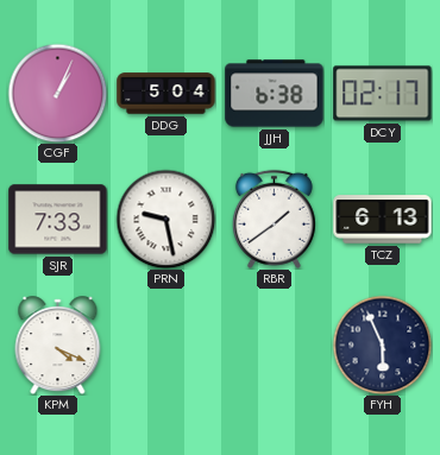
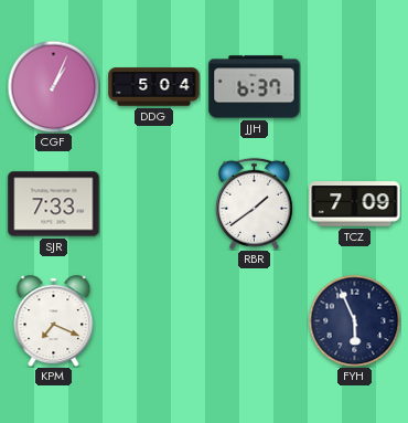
JJH: 6:38 -> 6:37 (255, 87)
DCY: 02:17 -> none (383, 94)
PRN: 9:28 -> none (165, 219)
TCZ: 6:13 -> 7:09 (355, 204)
KPM: 4:19 -> 7:19 (54, 321)
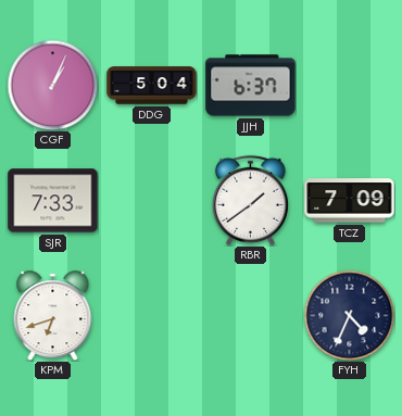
KPM: 7:19 -> 6:42 (53, 316)
FYH: 5:56 -> 4:34 (349, 315)
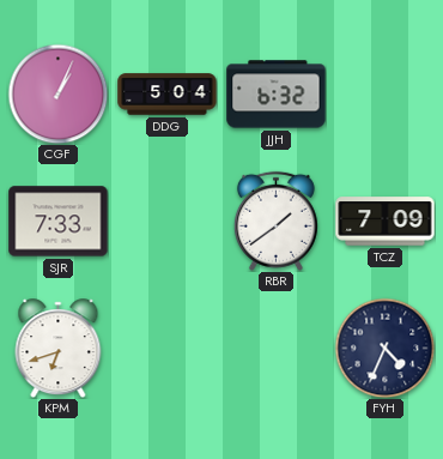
JJH: 6:37 -> 6:32 (277, 95)
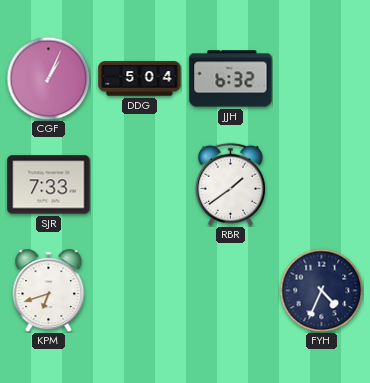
TCZ: 7:09 -> none (386, 222)
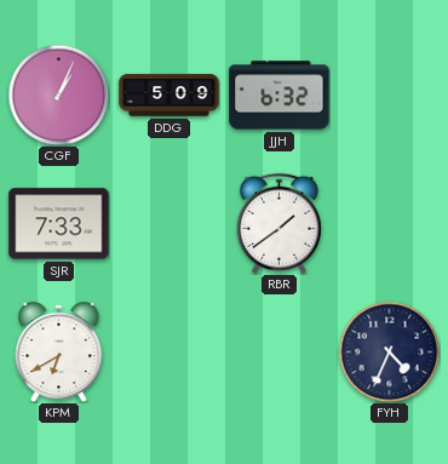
DDG: 5:04 -> 5:09 (170, 96)
KPM: 6:42 -> 6:40 (59, 353)
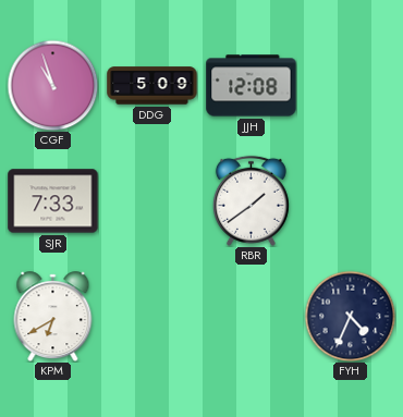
CGF: 1:04 -> 10:57 (52, 85)
JJH: 6:32 -> 12:08 (252, 86)
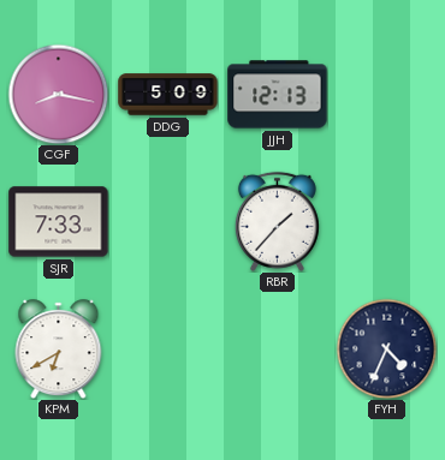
CGF: 10:57 -> 8:17 (58, 94)
JJH: 12:08 -> 12:13 (278, 95)
RBR: 1:39 -> 1:37 (277, 221)
